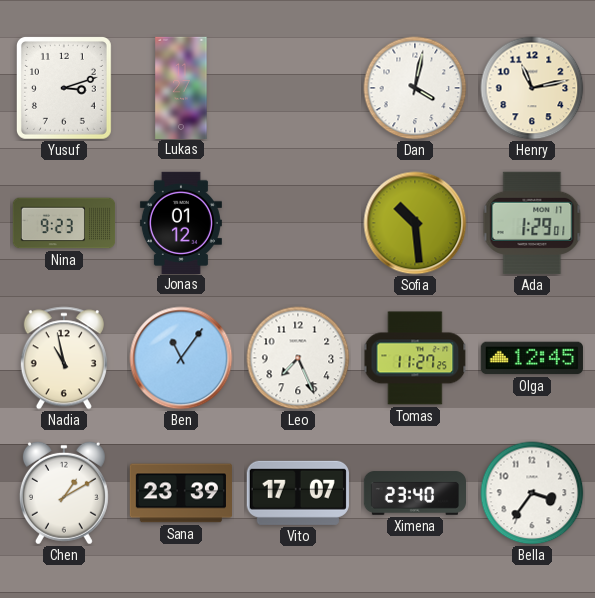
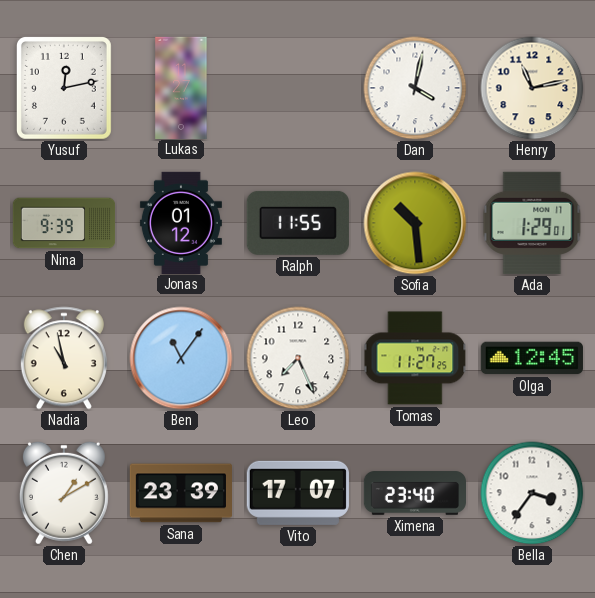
Yusuf: 3:12 -> 12:13 (64, 88)
Nina: 9:23 -> 9:39 (64, 223)
Ralph: none -> 11:55 (298, 223)
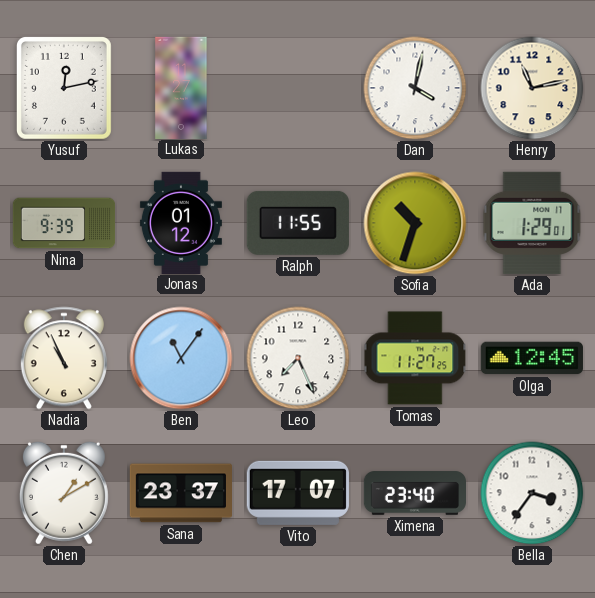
Sofia: 10:29 -> 10:33 (415, 223)
Nadia: 10:58 -> 10:56 (64, 358)
Sana: 23:39 -> 23:37 (180, 493)
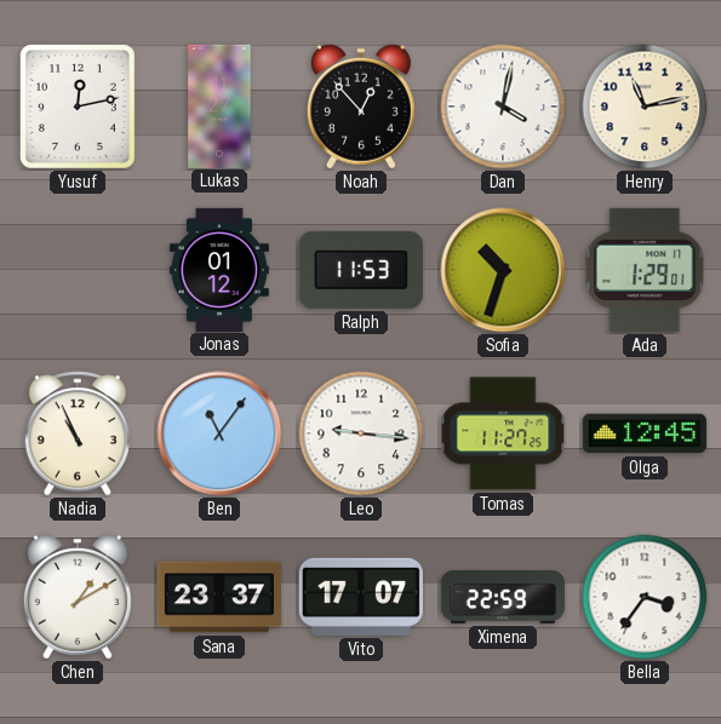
Noah: none -> 12:53 (361, 107)
Nina: 9:39 -> none (64, 223)
Ralph: 11:55 -> 11:53 (361, 270)
Leo: 7:26 -> 9:16 (361, 433)
Ximena: 23:40 -> 22:59 (503, 597)
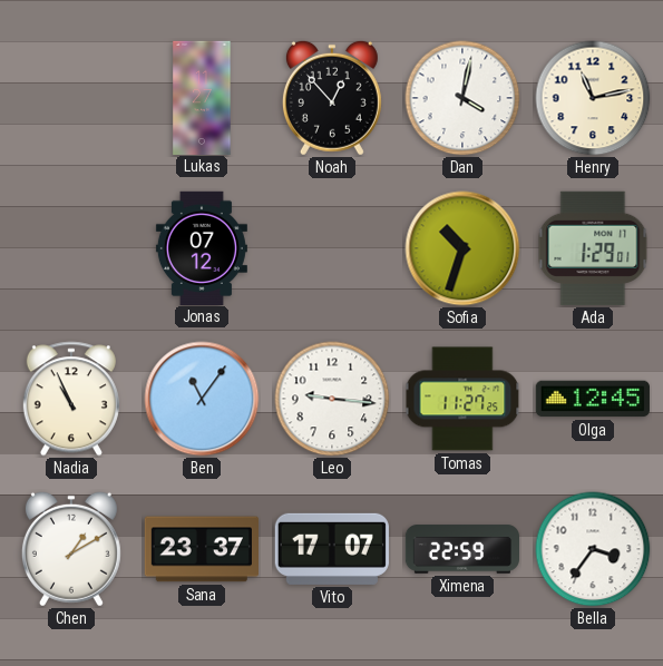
Yusuf: 12:13 -> none (78, 107)
Jonas: 01:12 -> 07:12 (202, 247)
Ralph: 11:53 -> none (361, 270)
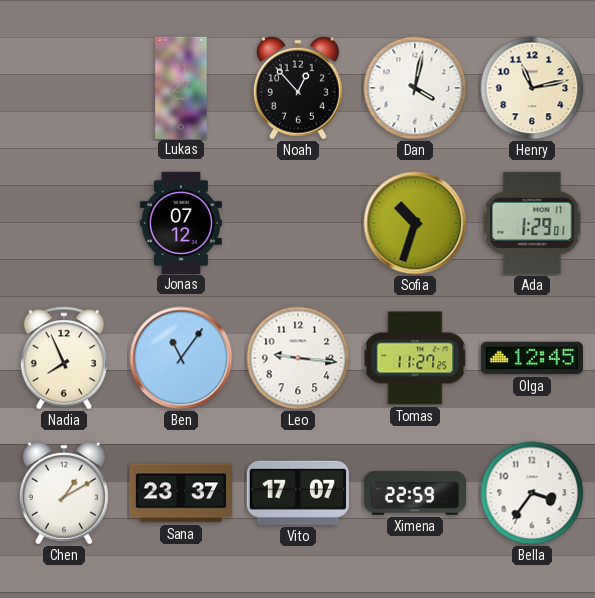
Nadia: 10:56 -> 7:56 (64, 358)
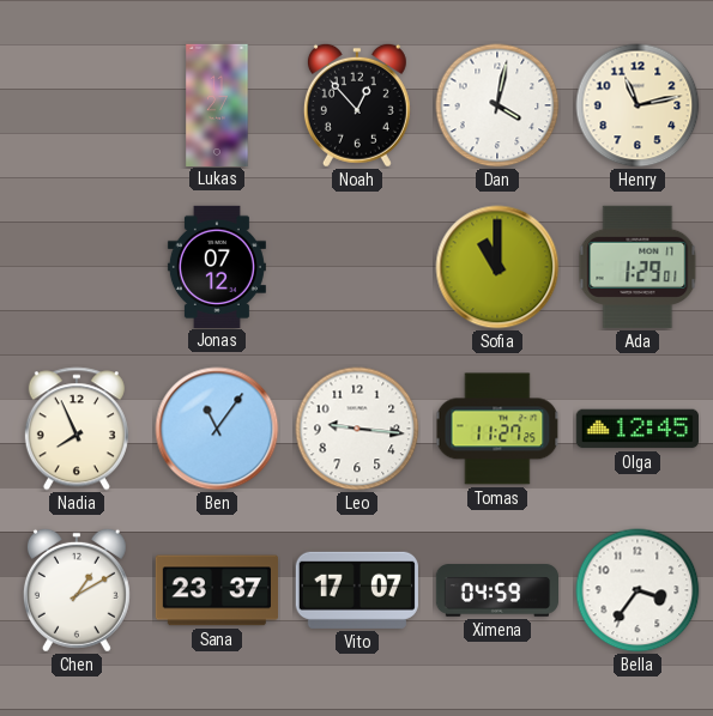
Sofia: 10:33 -> 11:00 (497, 267)
Ximena: 22:59 -> 04:59 (497, 590)
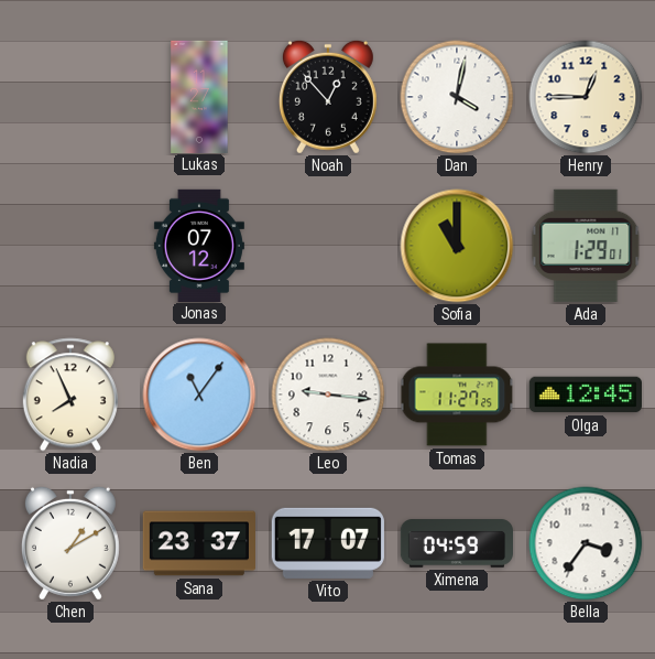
Henry: 11:13 -> 12:45 (586, 97)
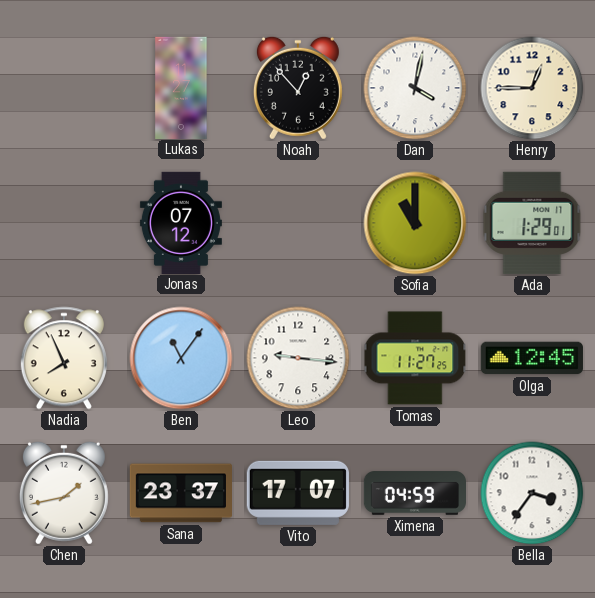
Chen: 1:10 -> 1:43 (64, 493)
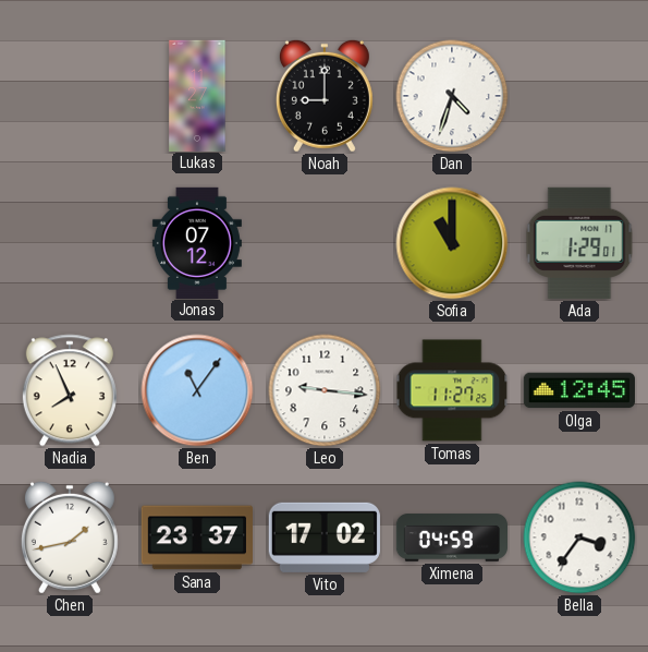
Noah: 12:53 -> 9:00 (325, 96)
Dan: 4:02 -> 4:33 (452, 96)
Henry: 12:45 -> none (532, 88)
Vito: 17:07 -> 17:02 (325, 538)
